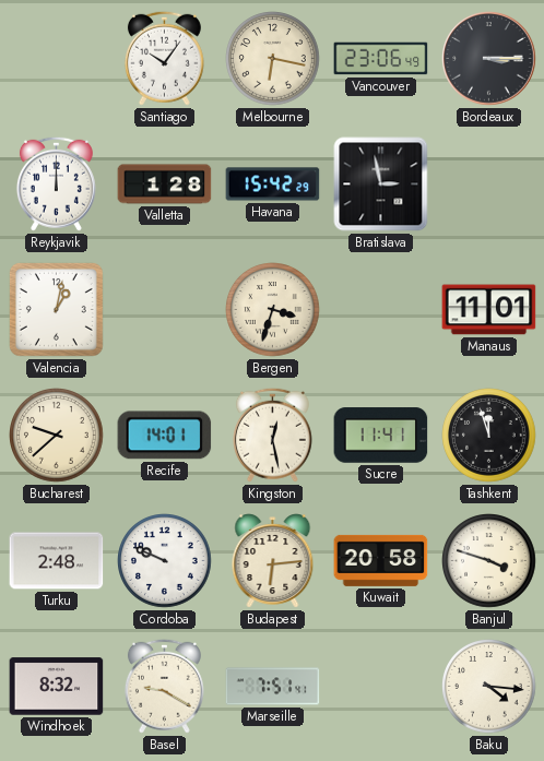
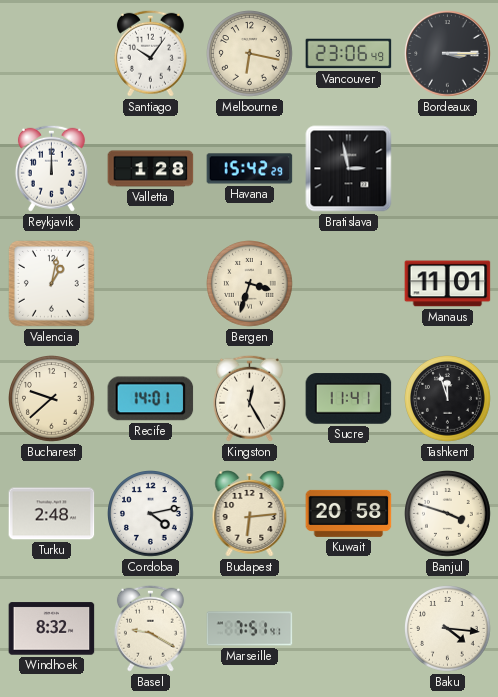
Kingston: 12:28 -> 12:25 (249, 398)
Cordoba: 9:49 -> 4:13 (151, 514)
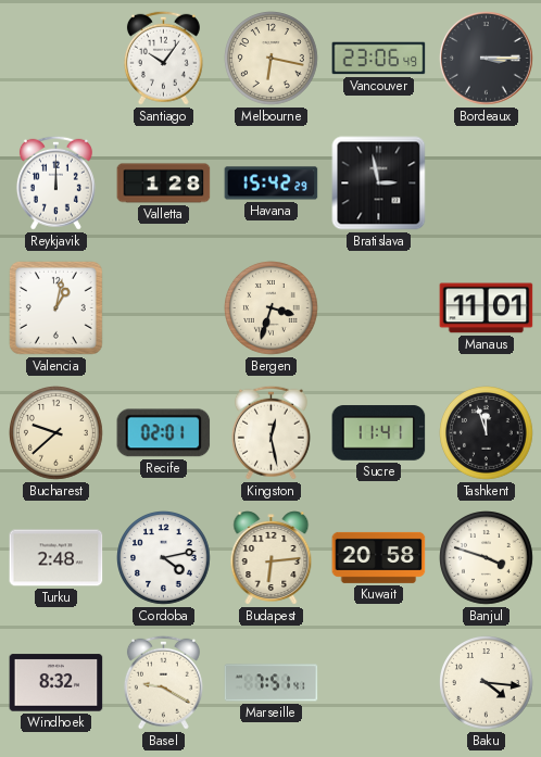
Recife: 14:01 -> 02:01 (164, 433)
Kingston: 12:25 -> 12:28 (270, 432)
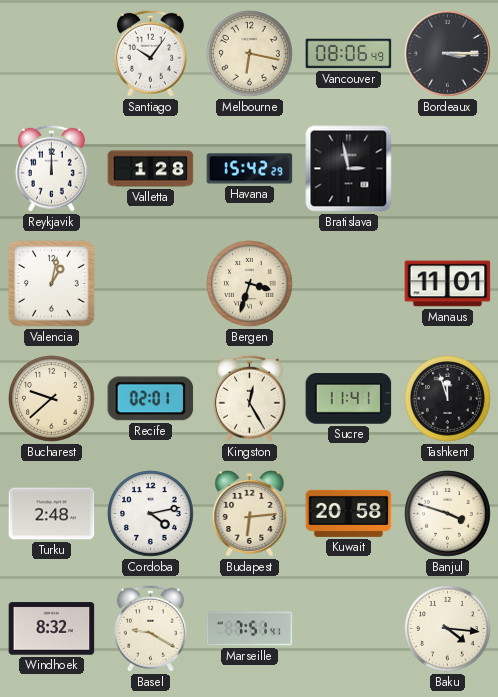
Vancouver: 23:06 -> 08:06 (349, 54)
Kingston: 12:28 -> 12:25 (249, 398)
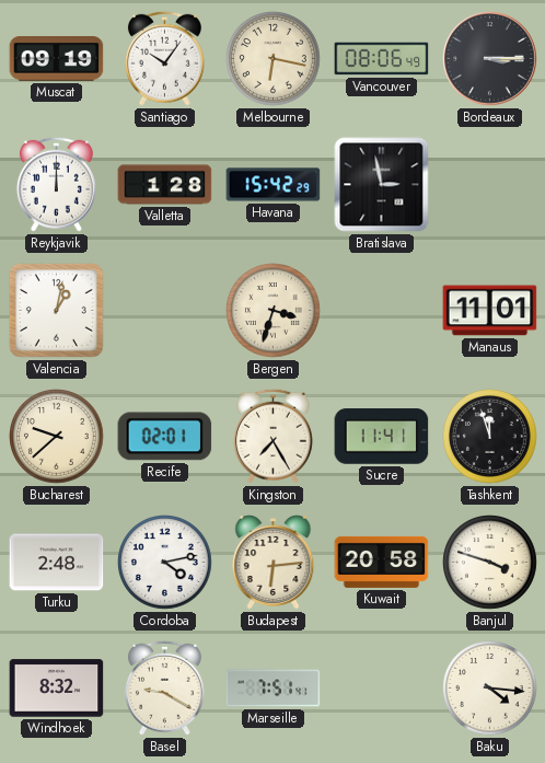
Muscat: none -> 09:19 (57, 59)
Kingston: 12:25 -> 7:25 (272, 436)
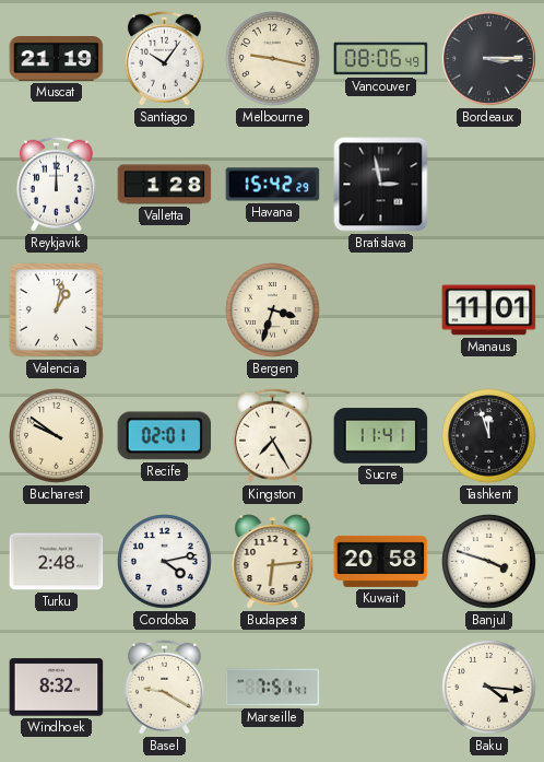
Muscat: 09:19 -> 21:19 (57, 59)
Melbourne: 6:17 -> 9:17 (273, 59)
Bucharest: 9:38 -> 9:51 (57, 436)
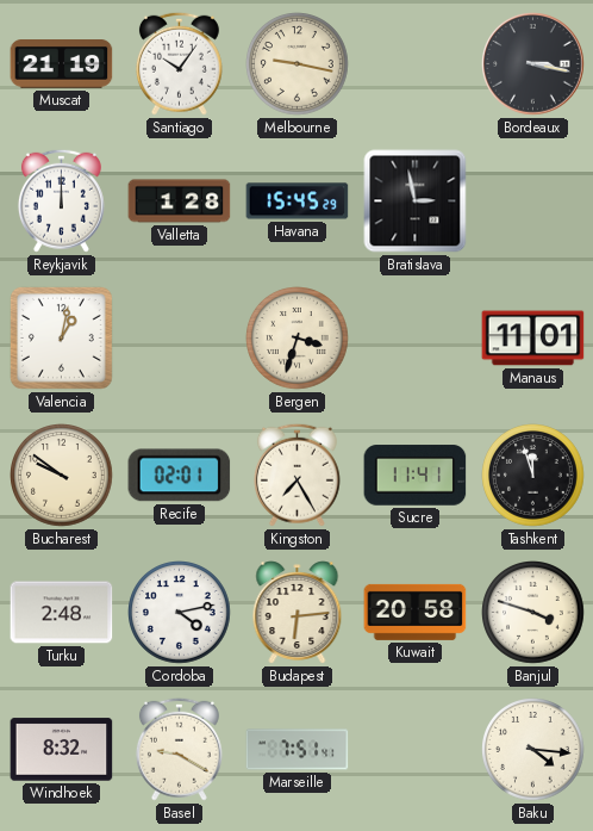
Vancouver: 08:06 -> none (381, 59)
Bordeaux: 3:15 -> 3:17 (533, 64)
Havana: 15:42 -> 15:45 (298, 201)
